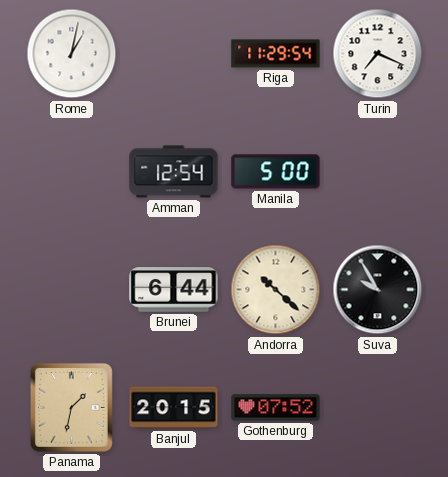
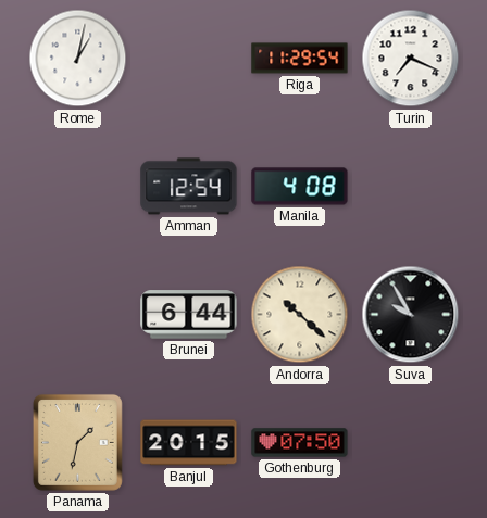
Manila: 5:00 -> 4:08 (300, 187)
Gothenburg: 07:52 -> 07:50 (300, 443)
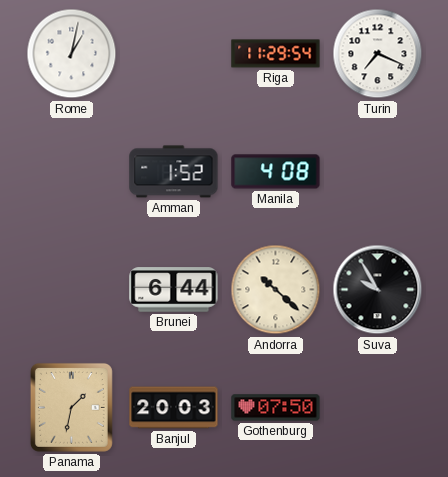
Amman: 12:54 -> 1:52 (174, 172)
Banjul: 20:15 -> 20:03 (174, 408)
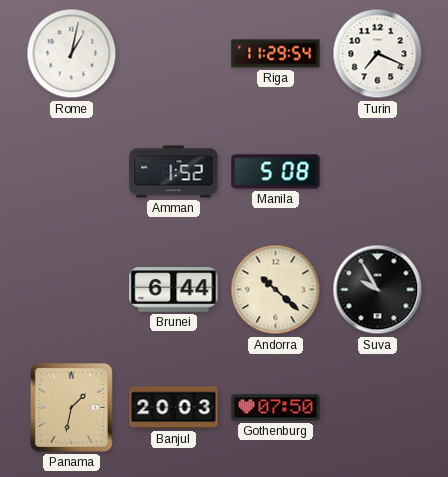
Manila: 4:08 -> 5:08 (276, 172)
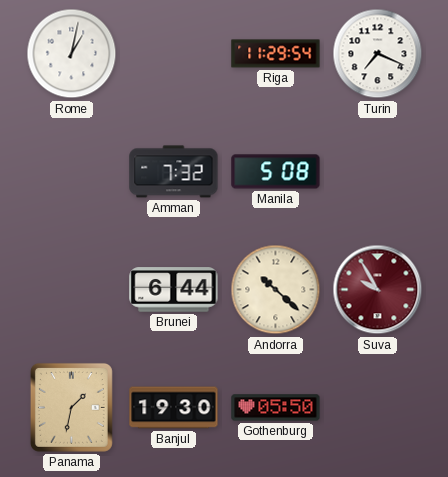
Amman: 1:52 -> 7:32 (174, 172)
Suva dial: black -> burgundy (378, 290)
Banjul: 20:03 -> 19:30 (174, 408)
Gothenburg: 07:50 -> 05:50 (276, 408)
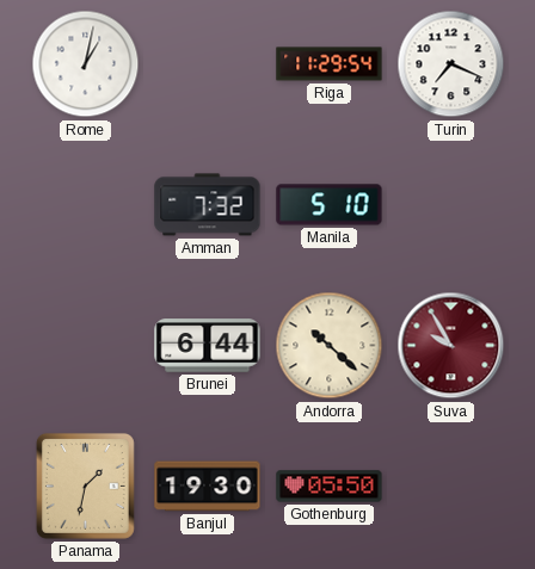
Manila: 5:08 -> 5:10 (330, 205)
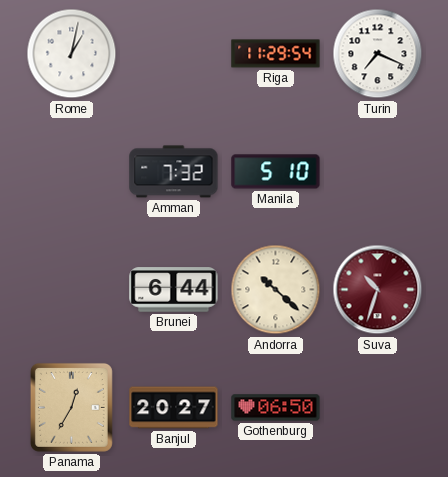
Suva: 9:55 -> 10:33 (378, 290)
Panama: 1:32 -> 12:35 (71, 407)
Banjul: 19:30 -> 20:27 (174, 408)
Gothenburg: 05:50 -> 06:50 (276, 408)
